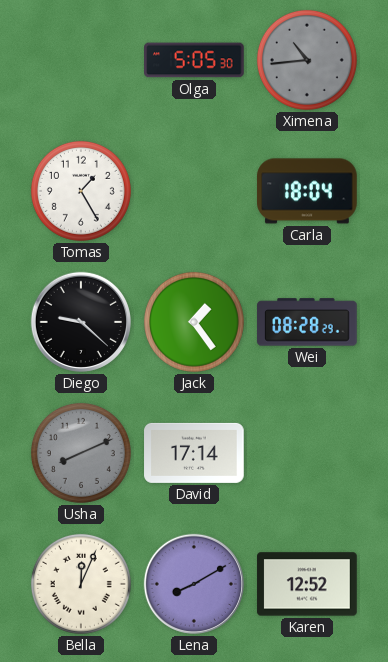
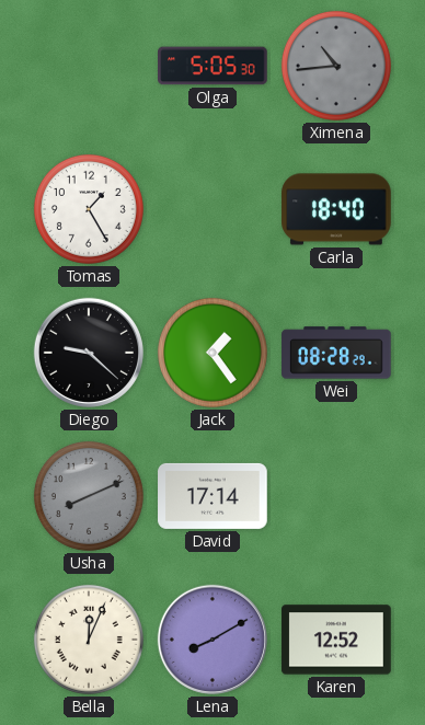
Carla: 18:04 -> 18:40 (336, 209)
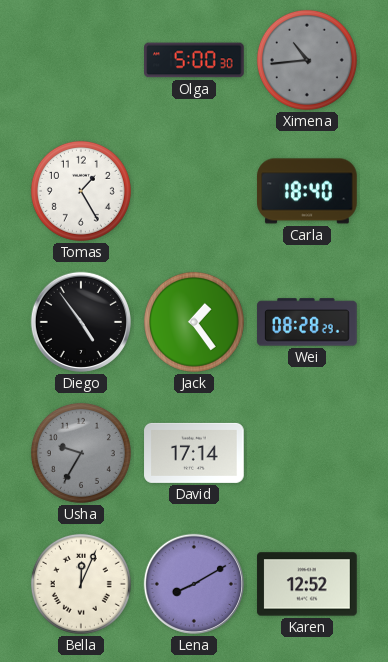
Olga: 5:05 -> 5:00 (194, 60)
Diego: 9:22 -> 4:54 (81, 322)
Usha: 8:11 -> 9:35 (81, 453)
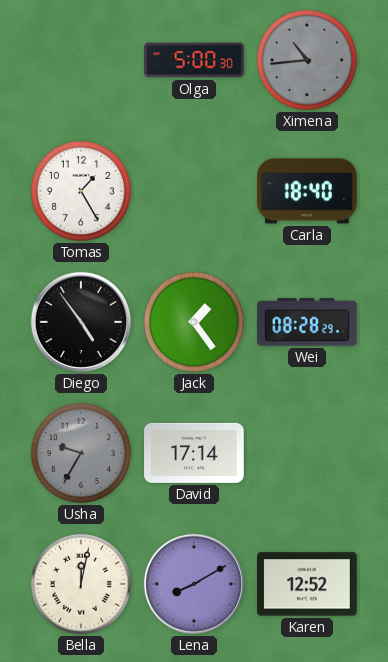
Bella: 12:04 -> 12:02 (81, 584)
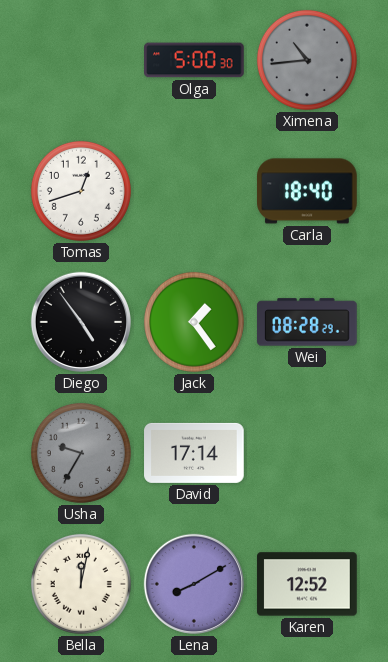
Tomas: 1:25 -> 12:42 (81, 191)
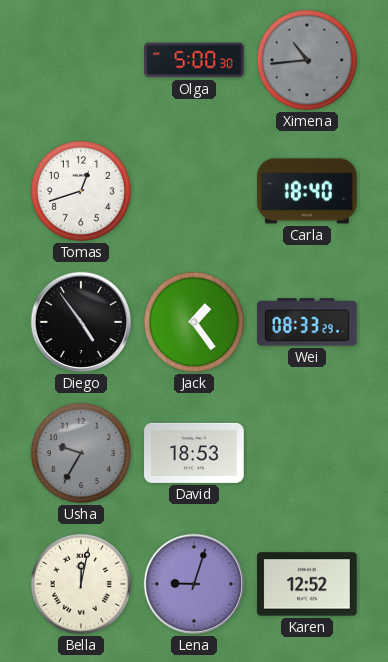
Wei: 08:28 -> 08:33 (307, 322)
David: 17:14 -> 18:53 (194, 453)
Lena: 8:10 -> 9:03 (194, 584)
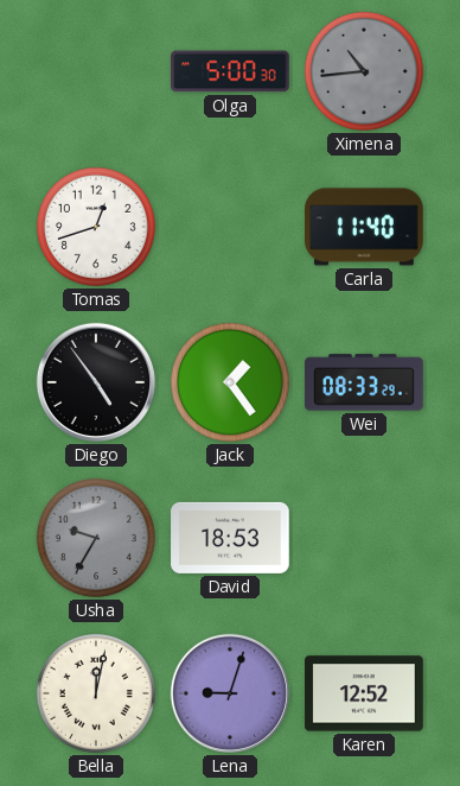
Carla: 18:40 -> 11:40 (364, 227)
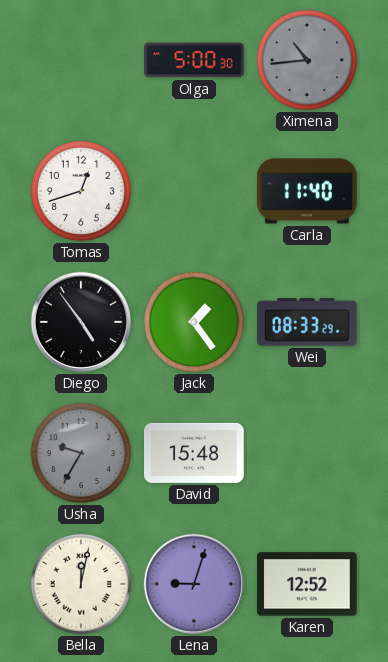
David: 18:53 -> 15:48 (194, 453)
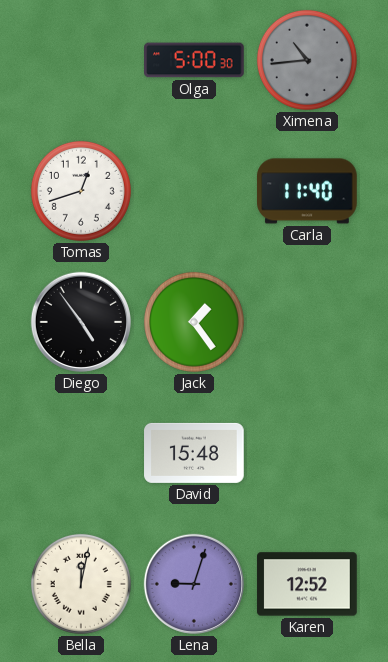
Wei: 08:33 -> none (307, 322)
Usha: 9:35 -> none (81, 453)
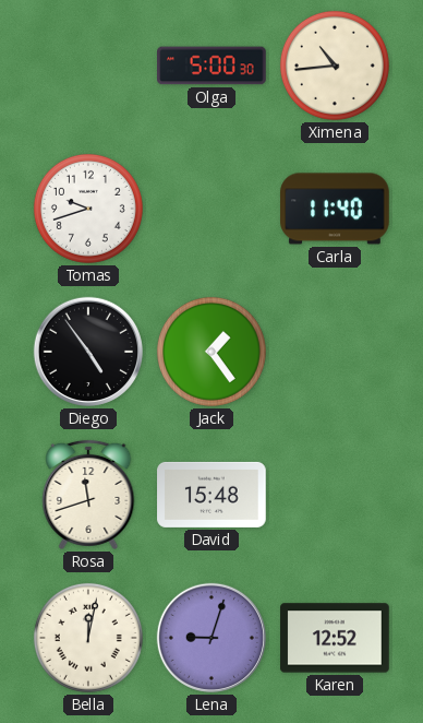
Ximena dial: grey -> cream (335, 66)
Tomas: 12:42 -> 9:42 (88, 209)
Rosa: none -> 11:42 (88, 495)
